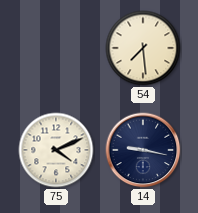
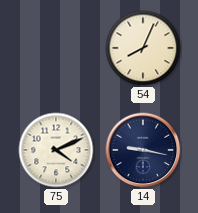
54: 7:29 -> 8:04 (143, 48)
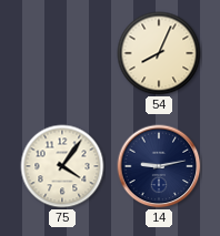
75: 4:11 -> 4:06 (62, 166)
14: 9:17 -> 9:13 (159, 166)
